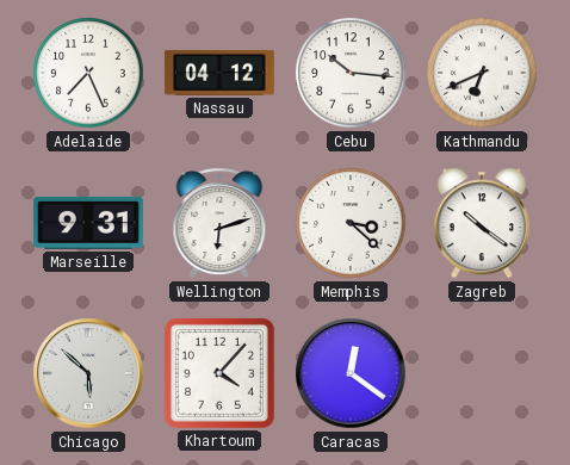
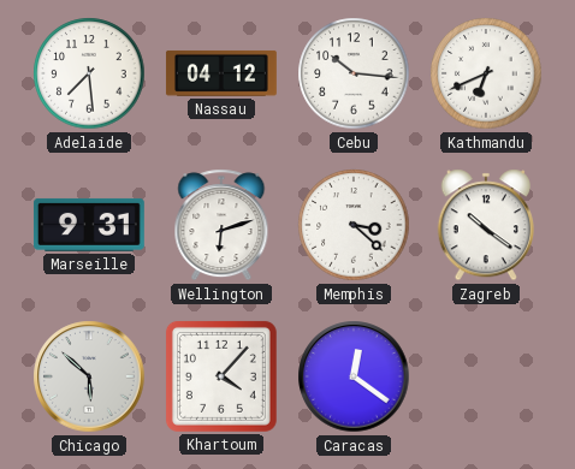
Adelaide: 7:26 -> 7:29 (89, 73)
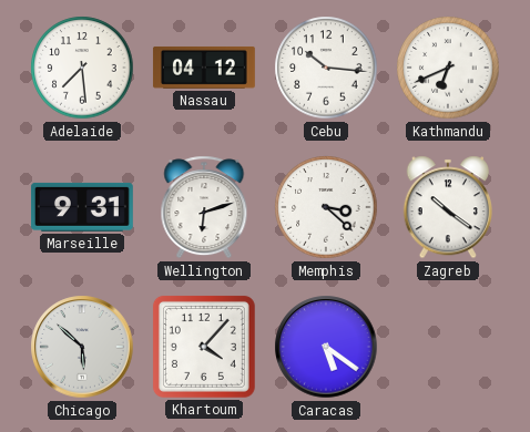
Caracas: 12:21 -> 5:21 (326, 347)
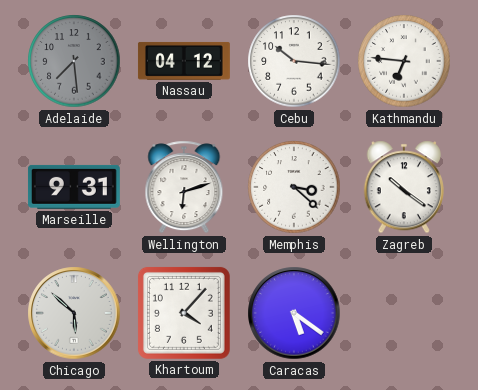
Adelaide dial: white -> grey (74, 61)
Kathmandu: 6:41 -> 6:46 (404, 61)
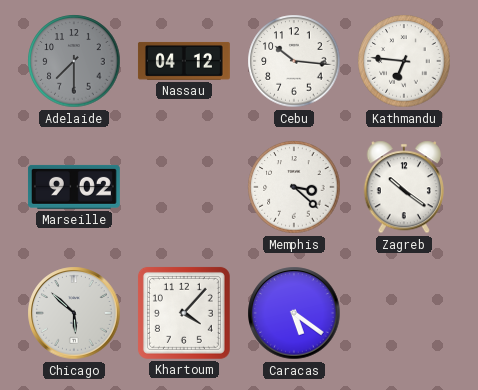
Adelaide: 7:29 -> 7:30 (74, 61)
Marseille: 9:31 -> 9:02 (74, 187)
Wellington: 6:12 -> none (184, 187)
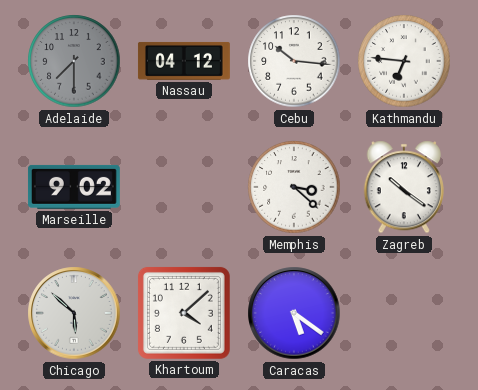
Khartoum: 4:07 -> 4:08 (184, 313)
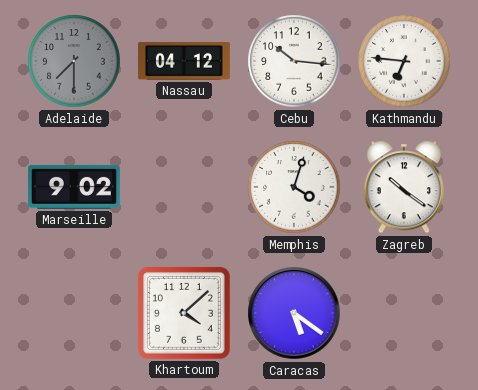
Memphis: 3:22 -> 4:03 (294, 187)
Chicago: 5:52 -> none (74, 313)
